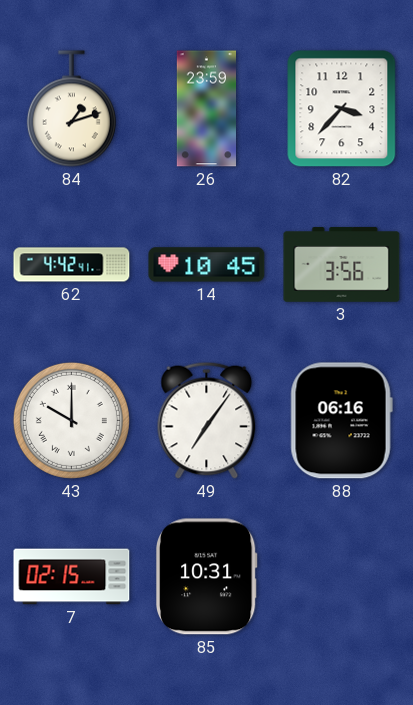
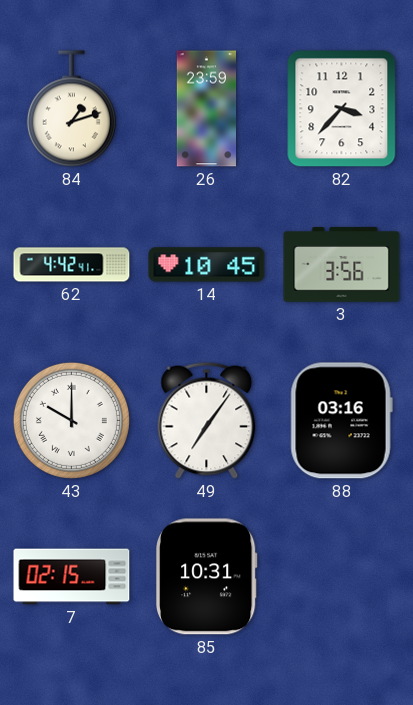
88: 06:16 -> 03:16 (341, 421)
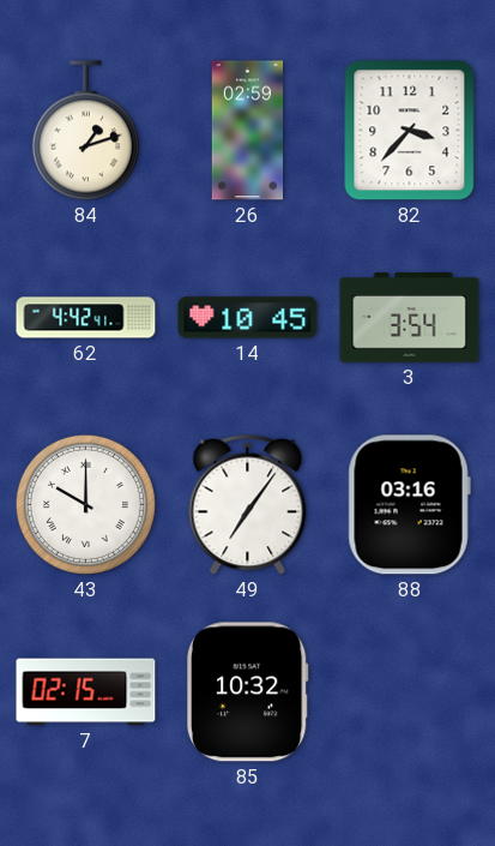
26: 23:59 -> 02:59 (247, 131)
3: 3:56 -> 3:54 (410, 318)
85: 10:31 -> 10:32 (248, 692)
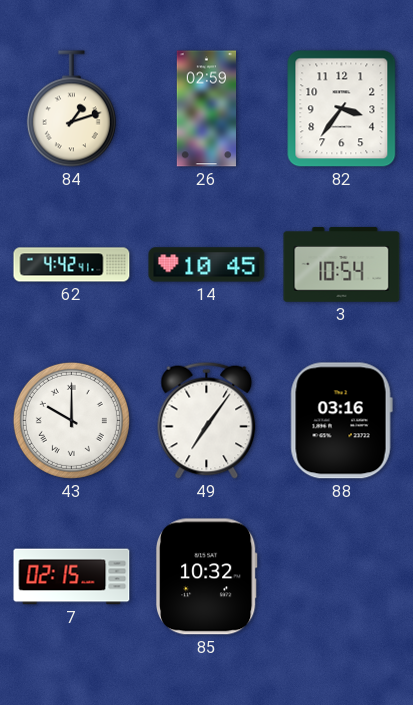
82: 3:37 -> 3:36 (342, 109)
3: 3:54 -> 10:54 (342, 265)
